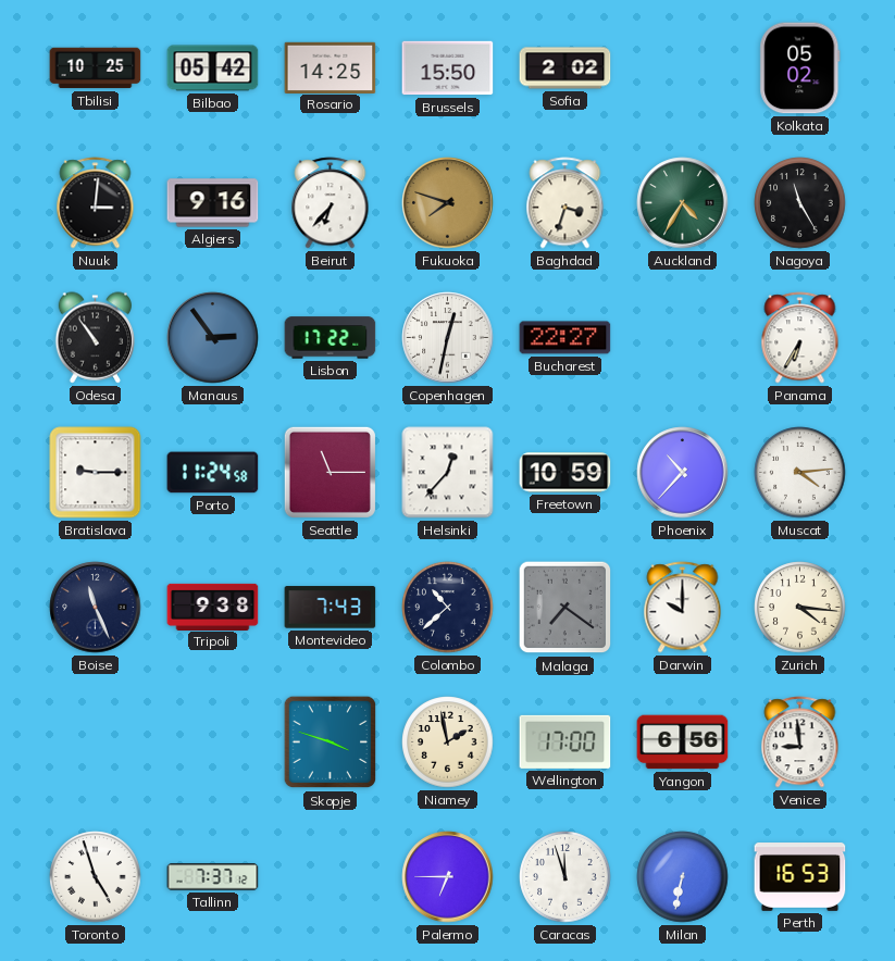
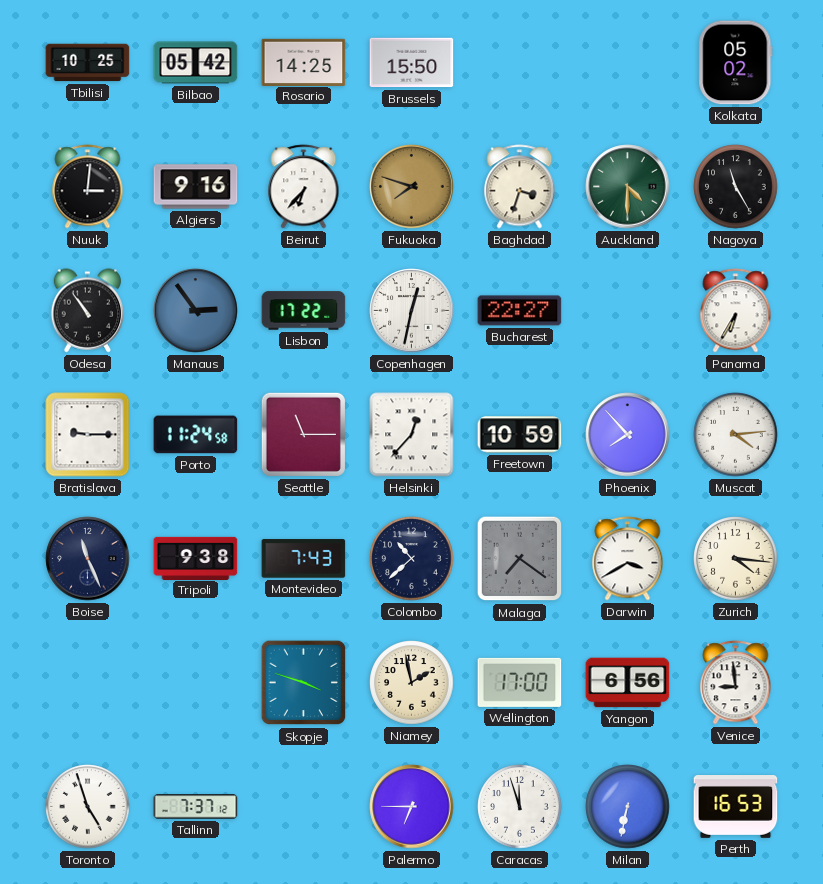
Sofia: 2:02 -> none (565, 68)
Auckland: 4:35 -> 4:30 (628, 187)
Phoenix: 10:37 -> 7:53 (628, 435)
Darwin: 10:00 -> 3:40 (628, 559)
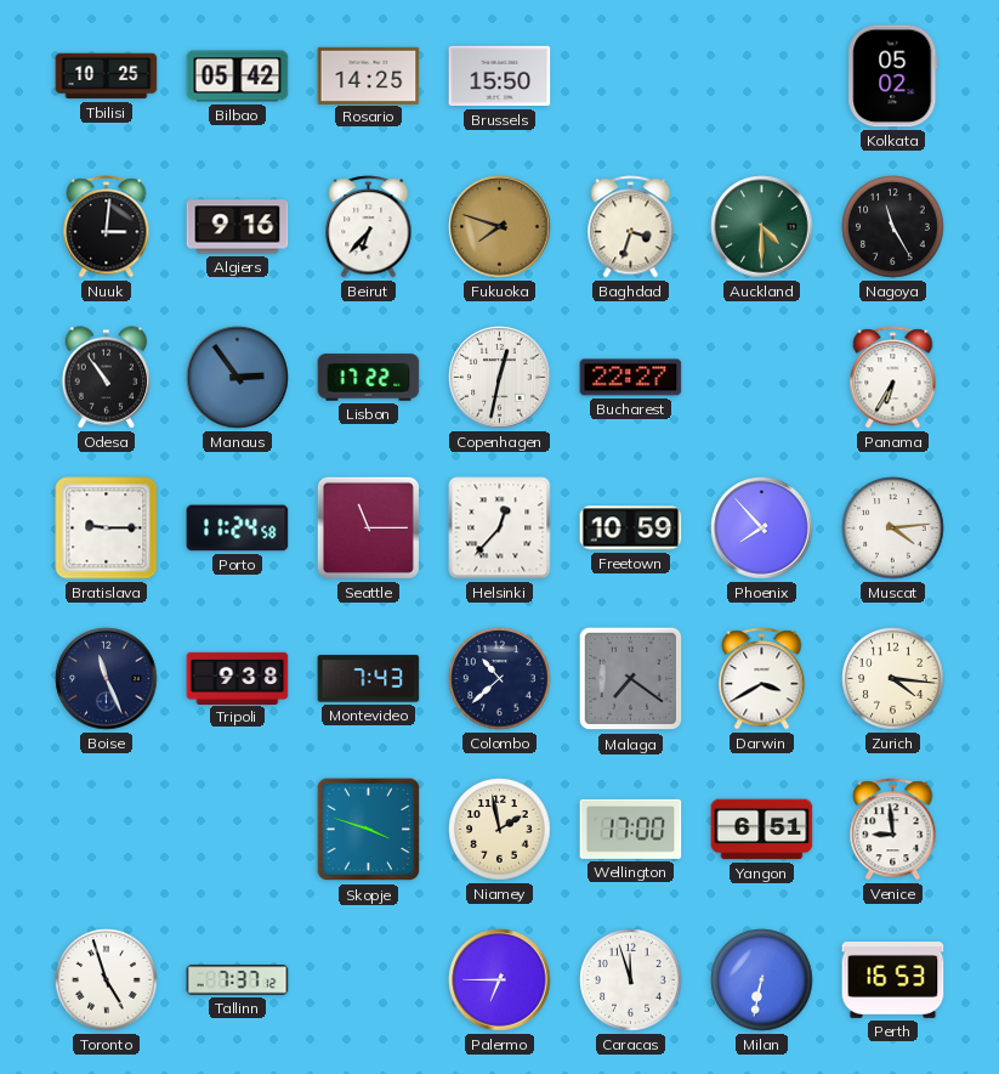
Yangon: 6:56 -> 6:51 (762, 830)
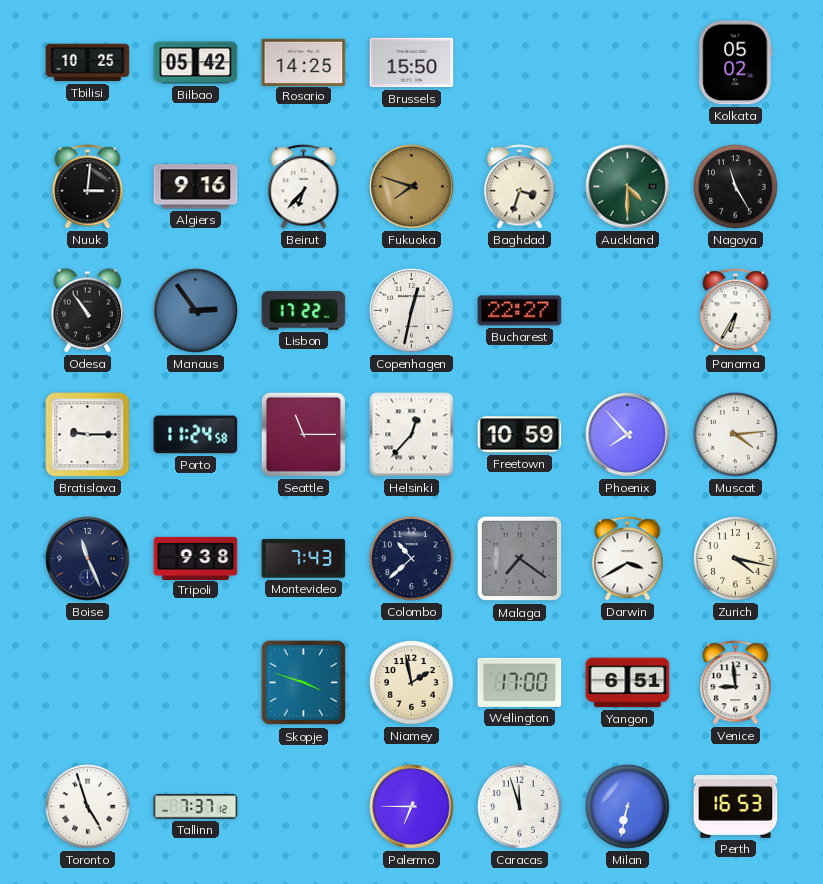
Zurich: 4:16 -> 4:17 (736, 559)
